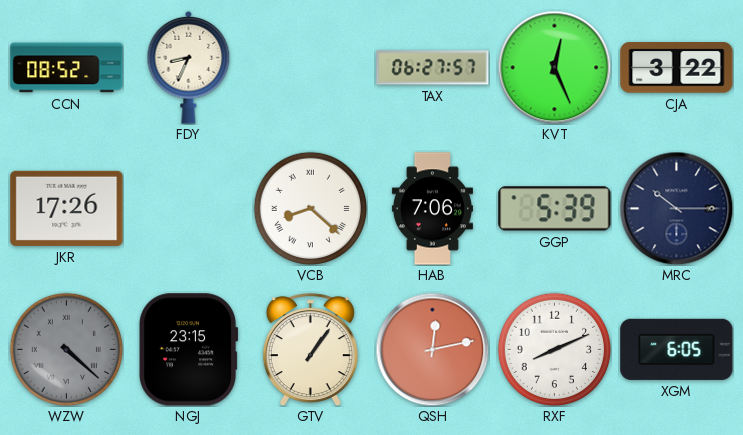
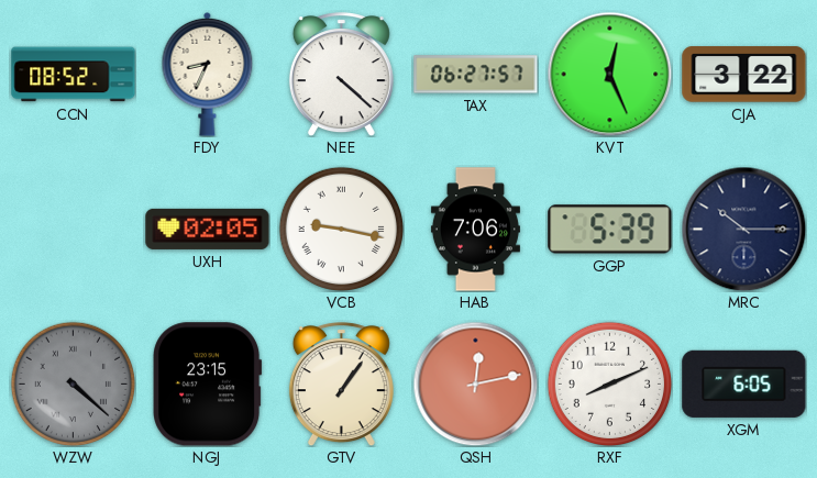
NEE: none -> 4:22 (341, 75)
JKR: 17:26 -> none (67, 208)
UXH: none -> 02:05 (208, 229)
VCB: 8:22 -> 9:17 (341, 229)
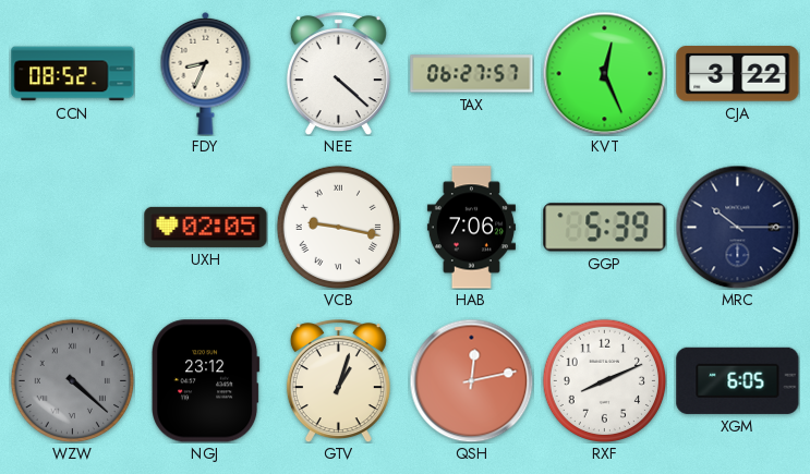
NGJ: 23:15 -> 23:12 (206, 381)
GTV: 1:06 -> 1:03 (338, 381)
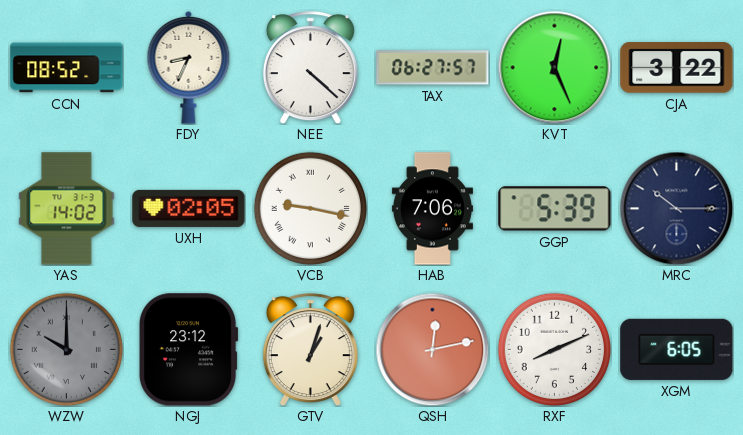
YAS: none -> 14:02 (67, 209)
WZW: 4:22 -> 10:00 (66, 349)
